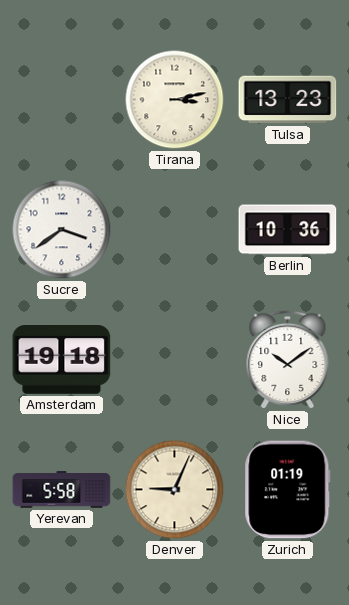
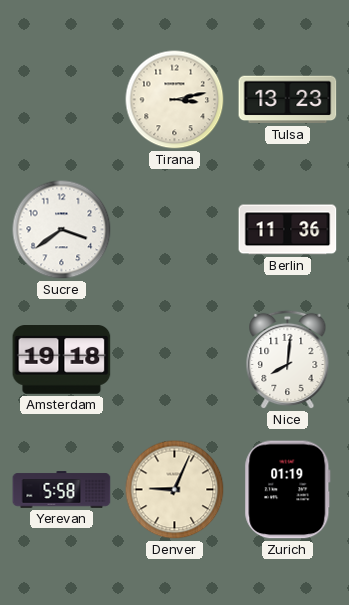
Berlin: 10:36 -> 11:36 (288, 230)
Nice: 10:09 -> 8:01 (288, 360)
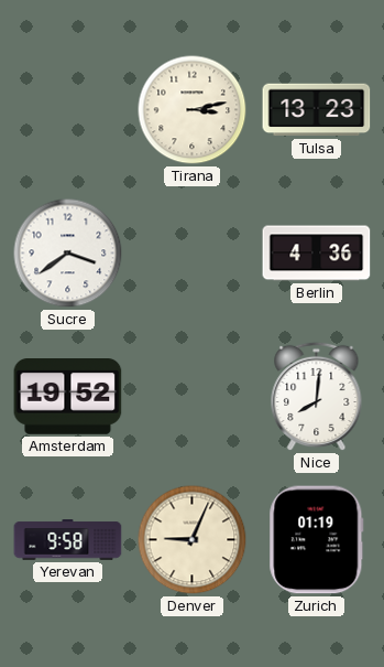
Berlin: 11:36 -> 4:36 (317, 254)
Amsterdam: 19:18 -> 19:52 (68, 397)
Yerevan: 5:58 -> 9:58 (68, 540)
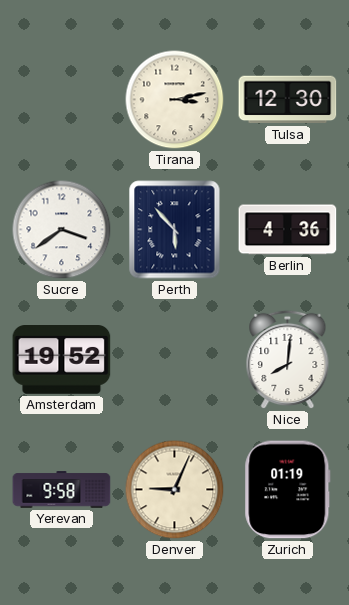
Tulsa: 13:23 -> 12:30 (288, 100)
Perth: none -> 5:53 (175, 230)
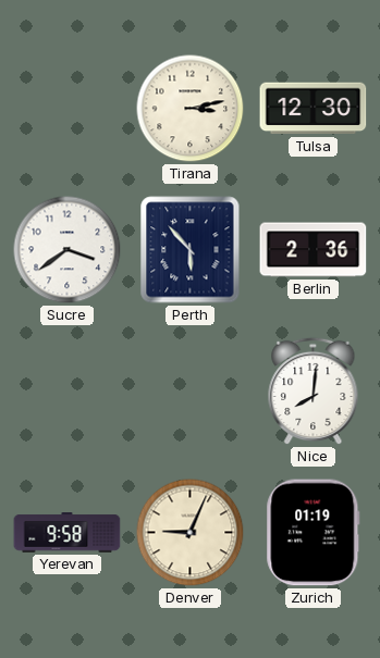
Berlin: 4:36 -> 2:36 (314, 250)
Amsterdam: 19:52 -> none (62, 360)
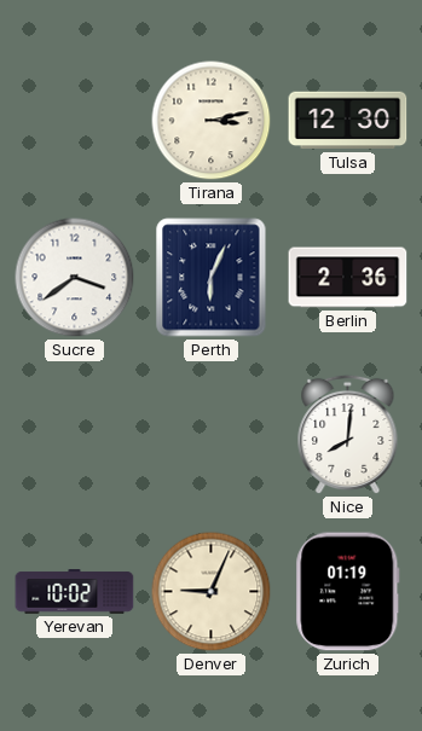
Perth: 5:53 -> 6:04 (212, 278)
Yerevan: 9:58 -> 10:02 (75, 592)
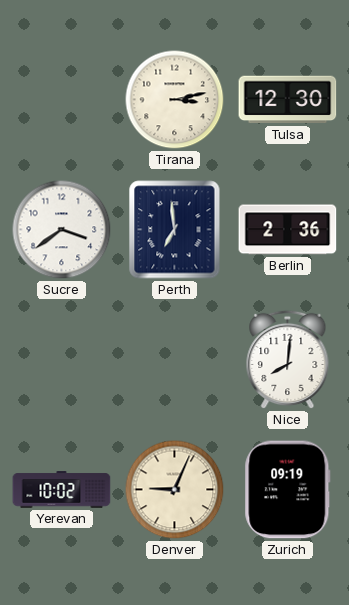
Perth: 6:04 -> 6:59 (175, 230)
Zurich: 01:19 -> 09:19 (288, 490)
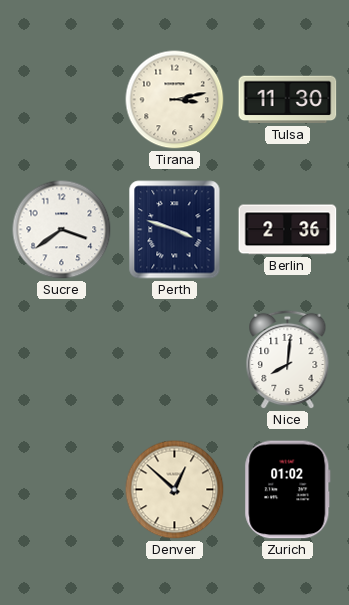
Tulsa: 12:30 -> 11:30 (288, 100)
Perth: 6:59 -> 3:48 (175, 230)
Yerevan: 10:02 -> none (62, 490)
Denver: 9:04 -> 12:52 (175, 490)
Zurich: 09:19 -> 01:02 (288, 490)
